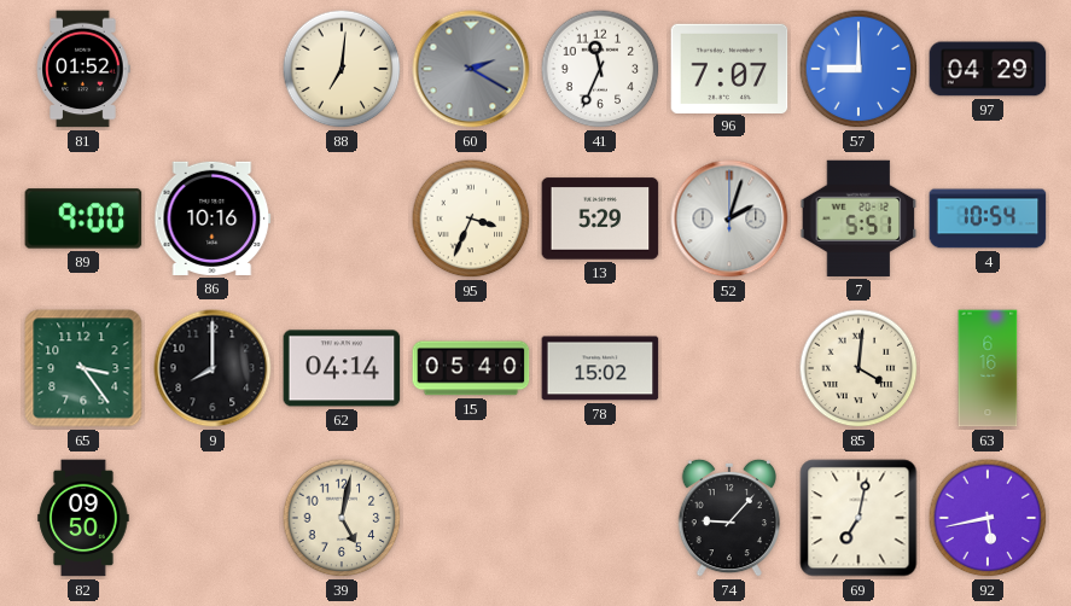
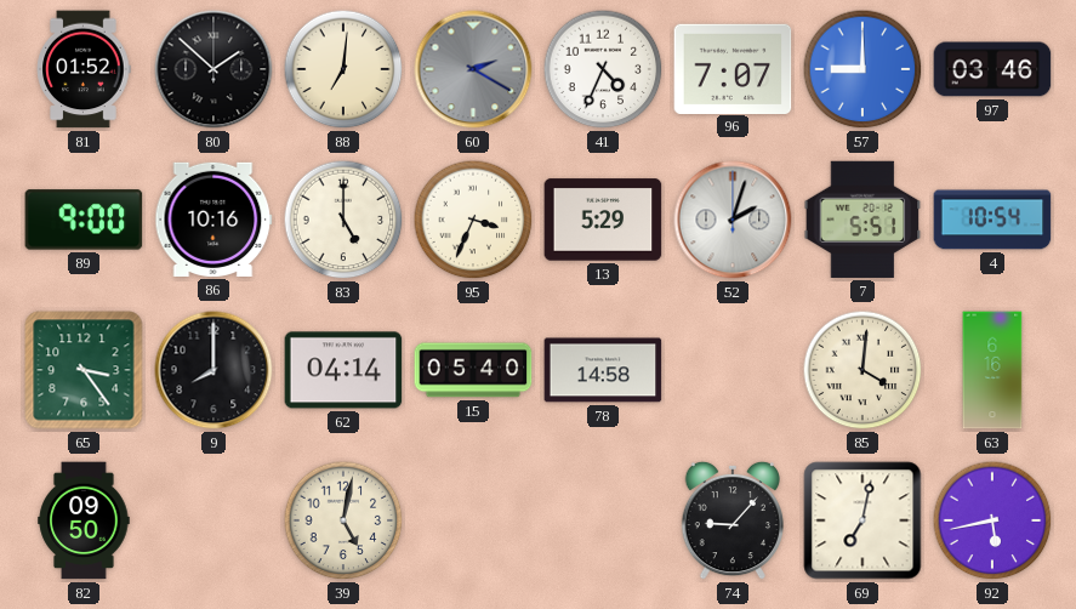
80: none -> 1:52 (214, 69)
41: 11:34 -> 4:34 (603, 69)
97: 04:29 -> 03:46 (992, 69)
83: none -> 5:00 (343, 220)
78: 15:02 -> 14:58 (603, 370)
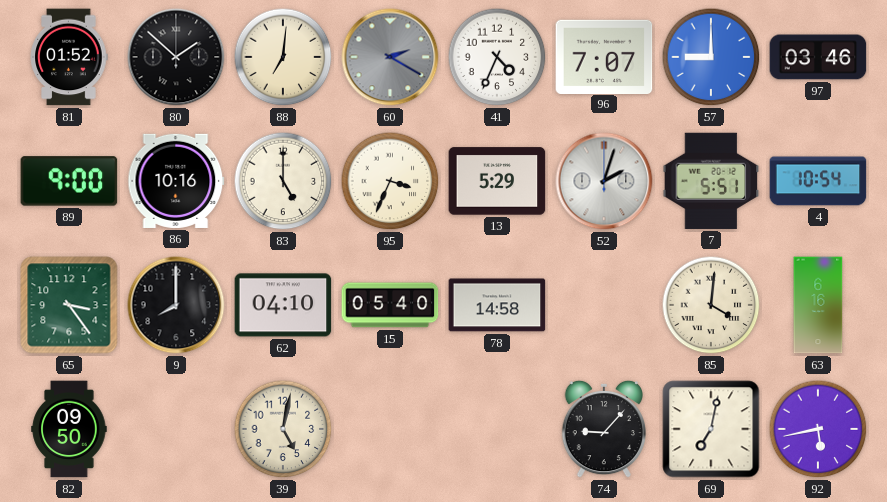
62: 04:14 -> 04:10 (283, 305)
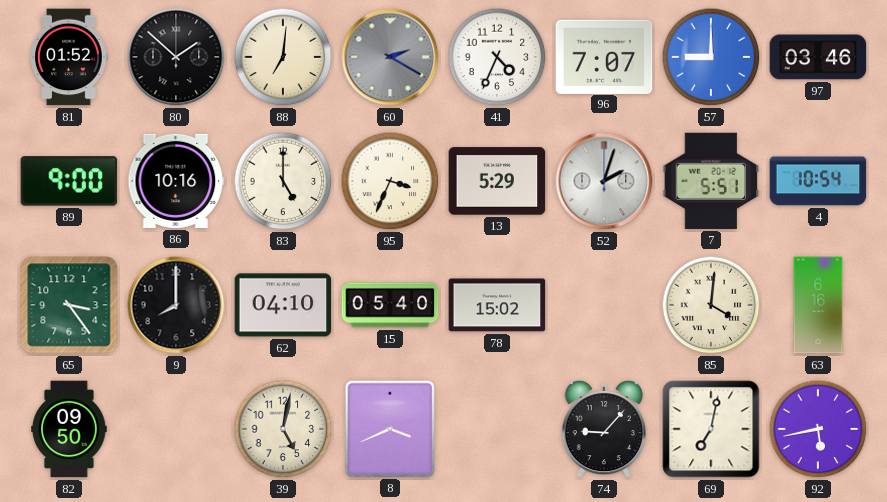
78: 14:58 -> 15:02 (497, 305)
8: none -> 3:41 (389, 428)
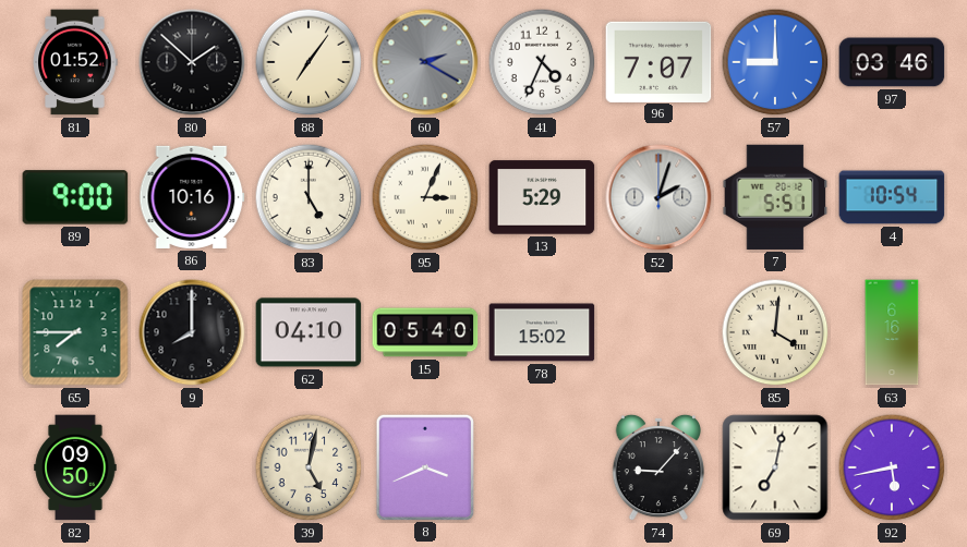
88: 7:01 -> 7:06 (309, 62)
95: 3:34 -> 3:04 (425, 197)
65: 3:24 -> 7:45 (75, 332)
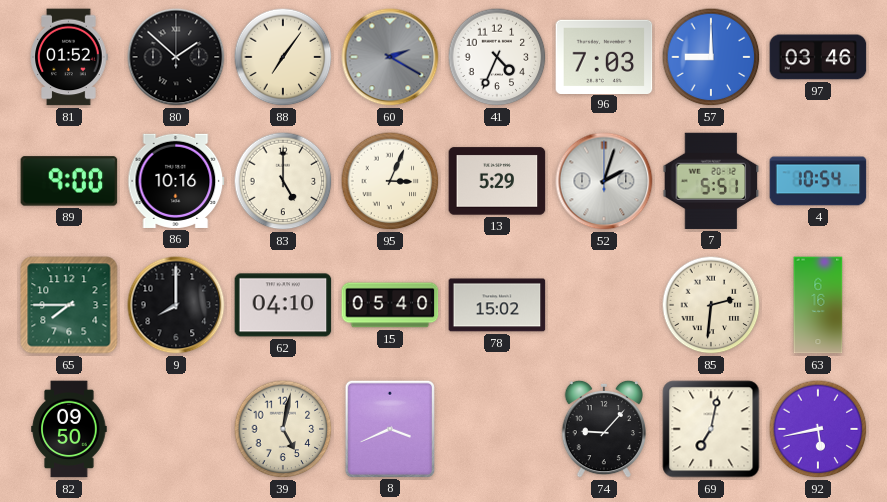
96: 7:07 -> 7:03 (604, 56)
85: 4:01 -> 2:31 (711, 305)
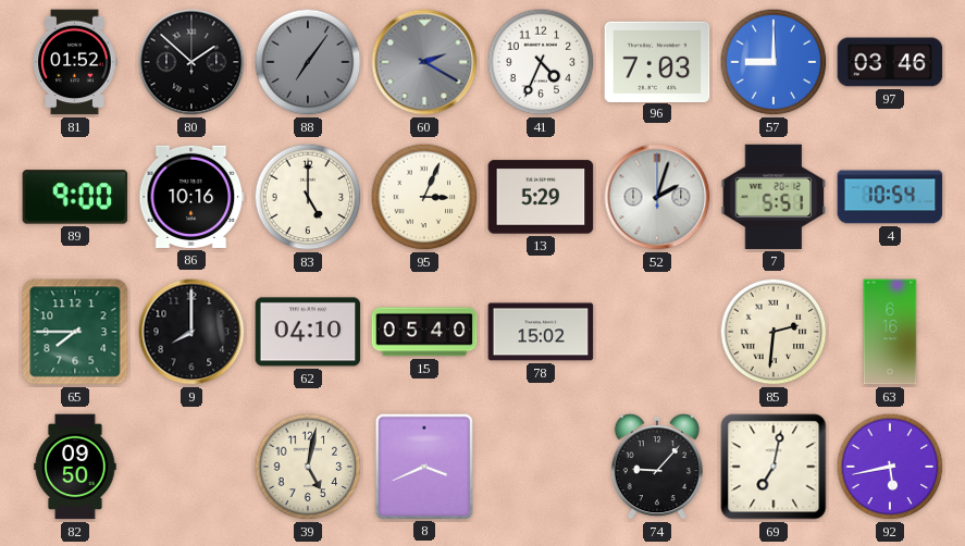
88 dial: cream -> grey (308, 62)
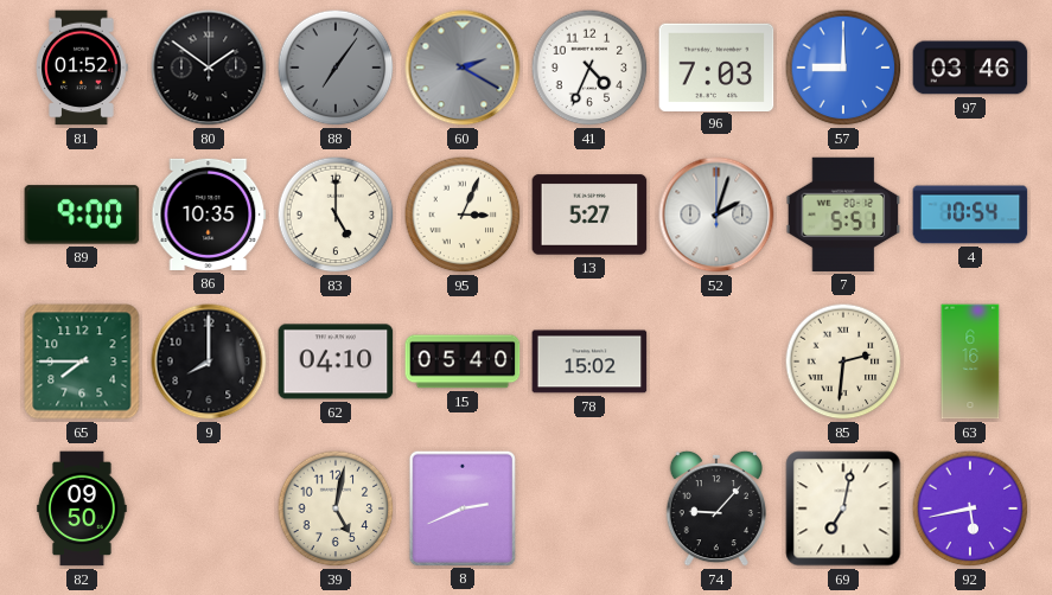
80: 1:52 -> 1:51 (209, 68)
86: 10:16 -> 10:35 (209, 215)
13: 5:29 -> 5:27 (589, 215)
8: 3:41 -> 2:41 (461, 507)
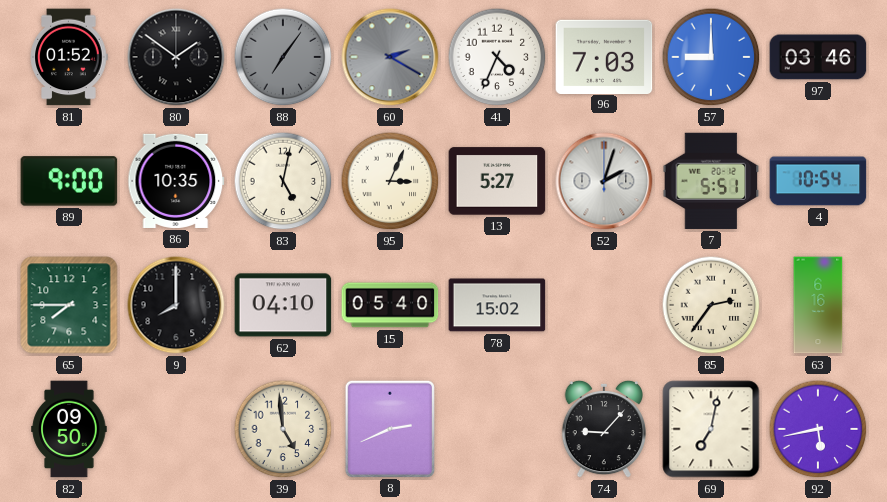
83: 5:00 -> 5:02 (283, 181)
85: 2:31 -> 2:36 (711, 305)
39: 5:02 -> 4:59 (283, 429)
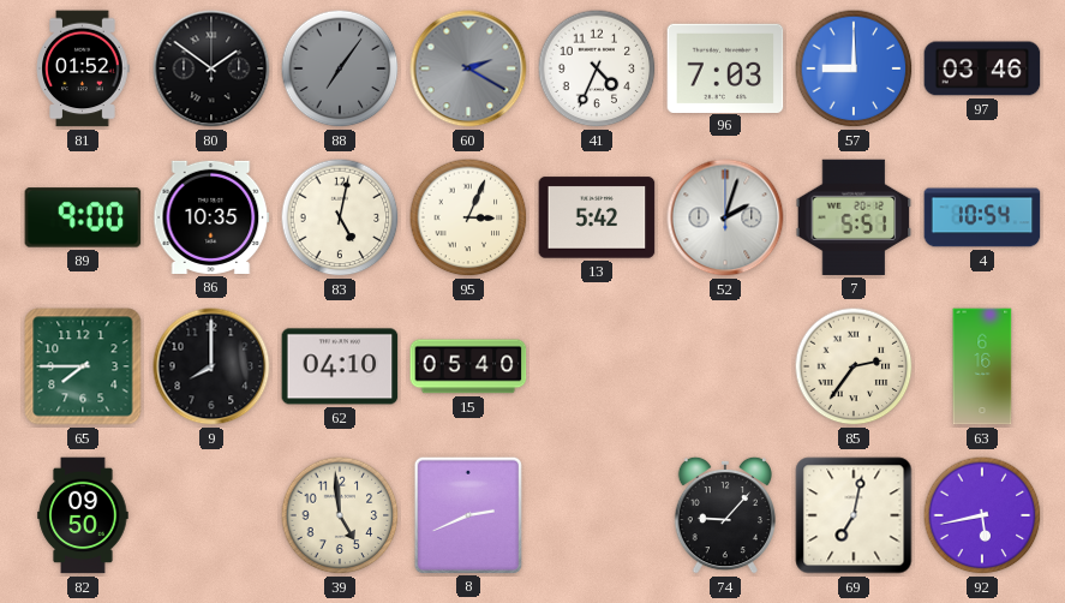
13: 5:27 -> 5:42 (597, 217)
78: 15:02 -> none (497, 305)
